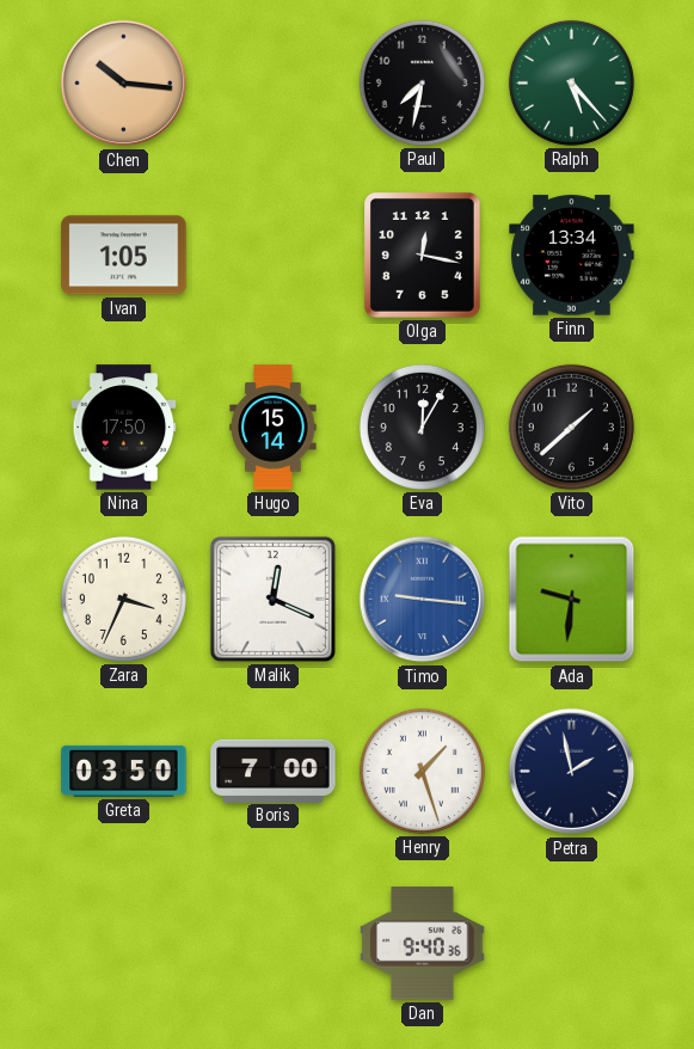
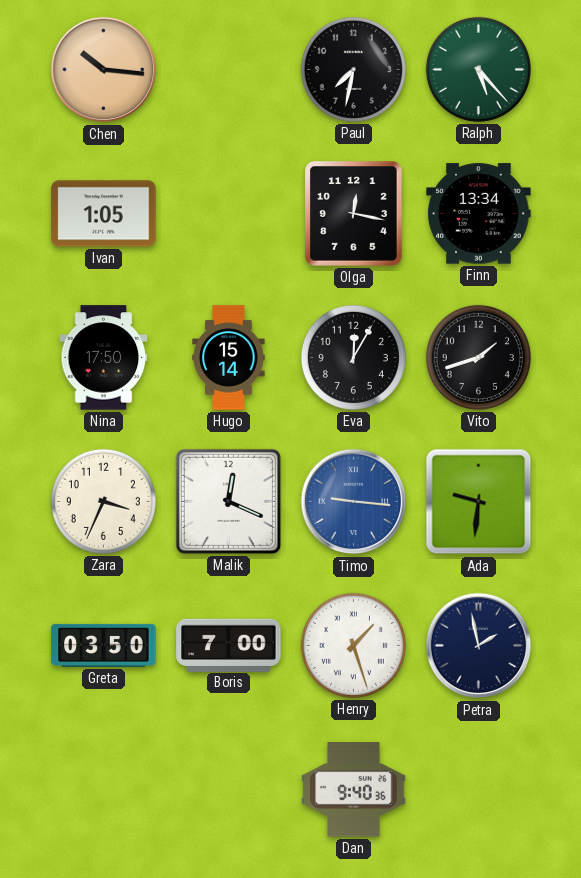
Vito: 1:38 -> 1:42 (478, 357)
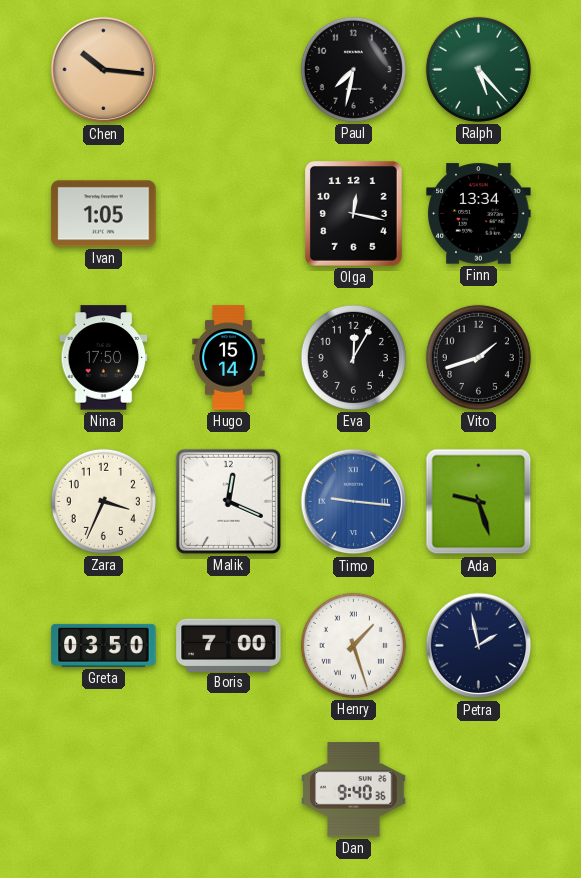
Ada: 9:31 -> 9:27 (479, 502)
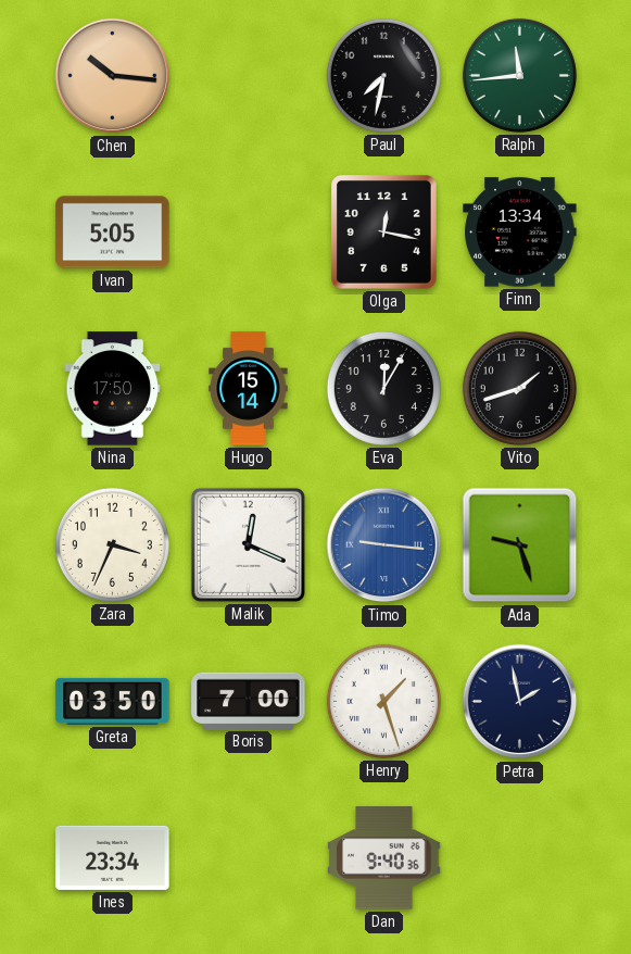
Ralph: 5:23 -> 11:44 (519, 75)
Ivan: 1:05 -> 5:05 (113, 233)
Ines: none -> 23:34 (113, 857)
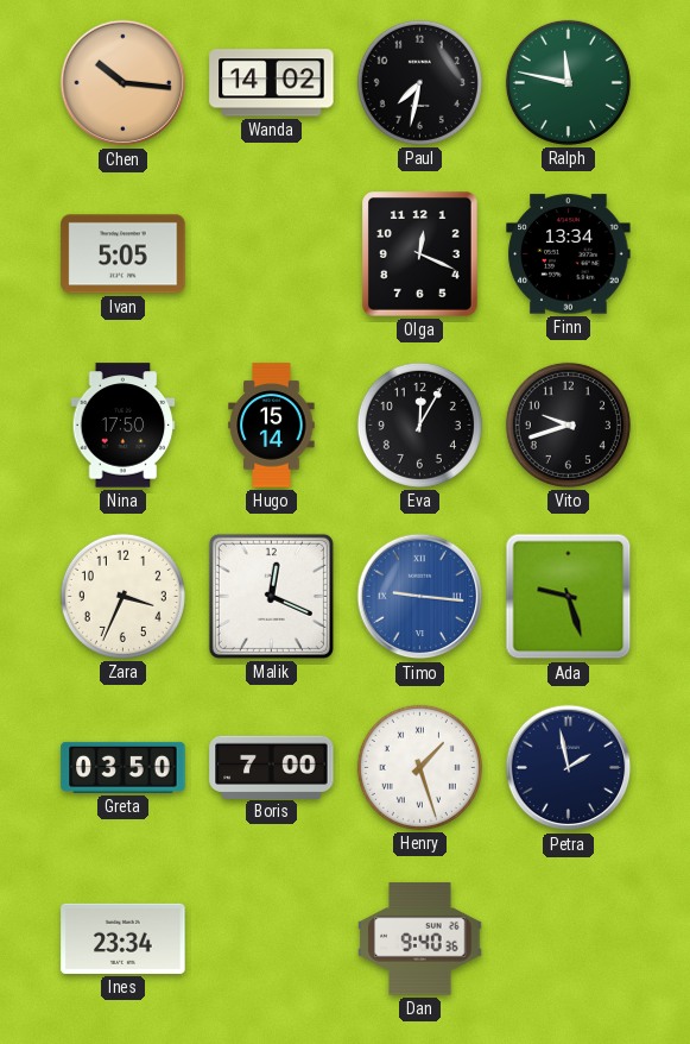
Wanda: none -> 14:02 (272, 83)
Ralph: 11:44 -> 11:47 (568, 82)
Olga: 12:17 -> 12:19 (420, 254)
Vito: 1:42 -> 9:42 (568, 424)
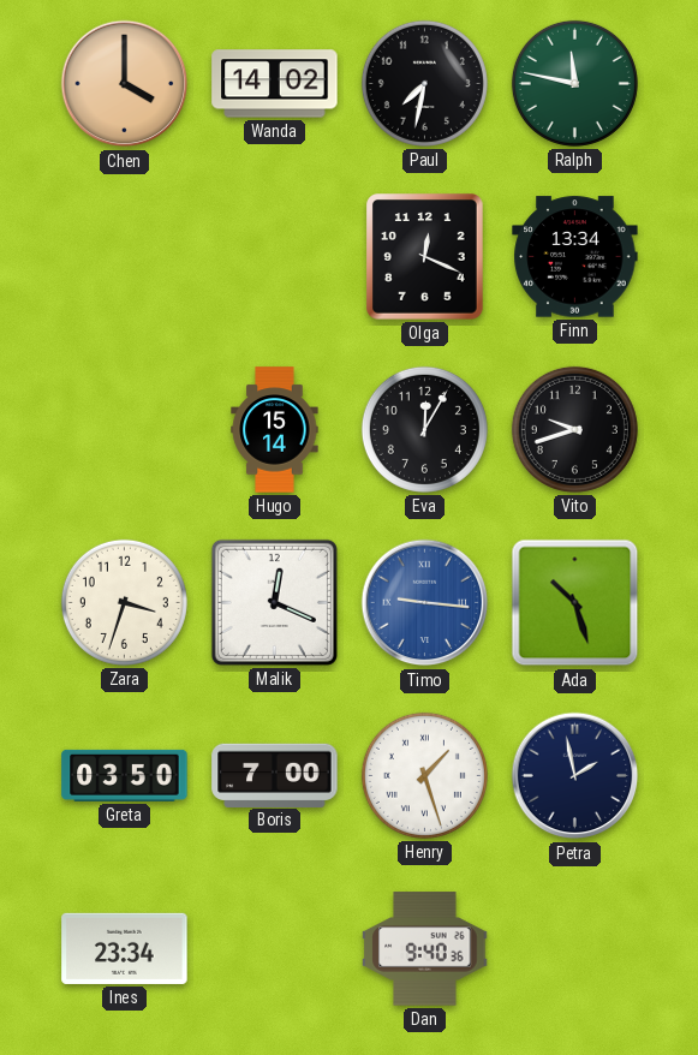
Chen: 10:16 -> 4:00 (125, 84)
Ivan: 5:05 -> none (124, 254)
Nina: 17:50 -> none (124, 426)
Zara: 3:34 -> 3:33 (124, 602)
Ada: 9:27 -> 10:27 (575, 603)
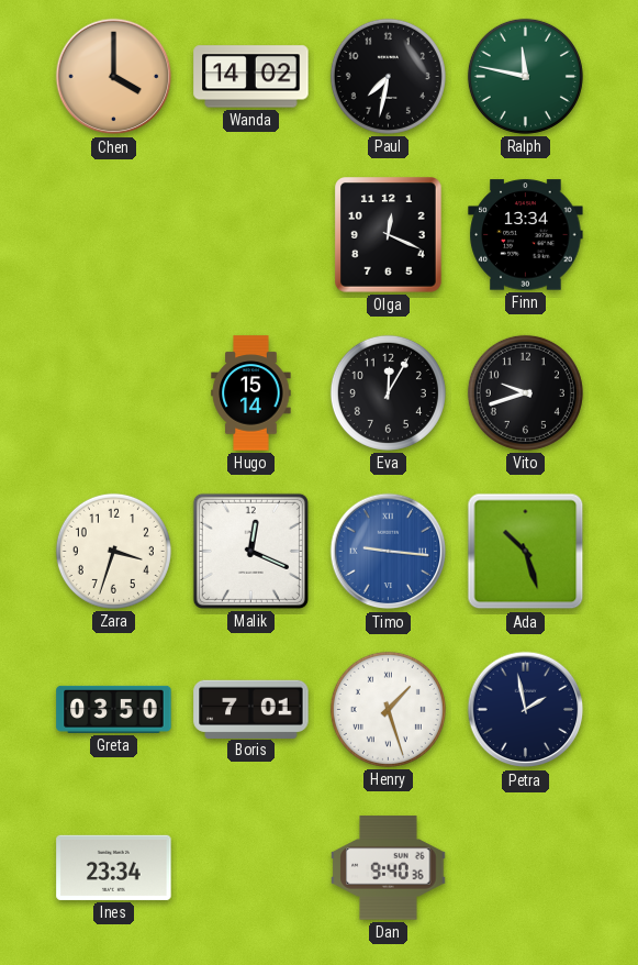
Boris: 7:00 -> 7:01 (251, 709)
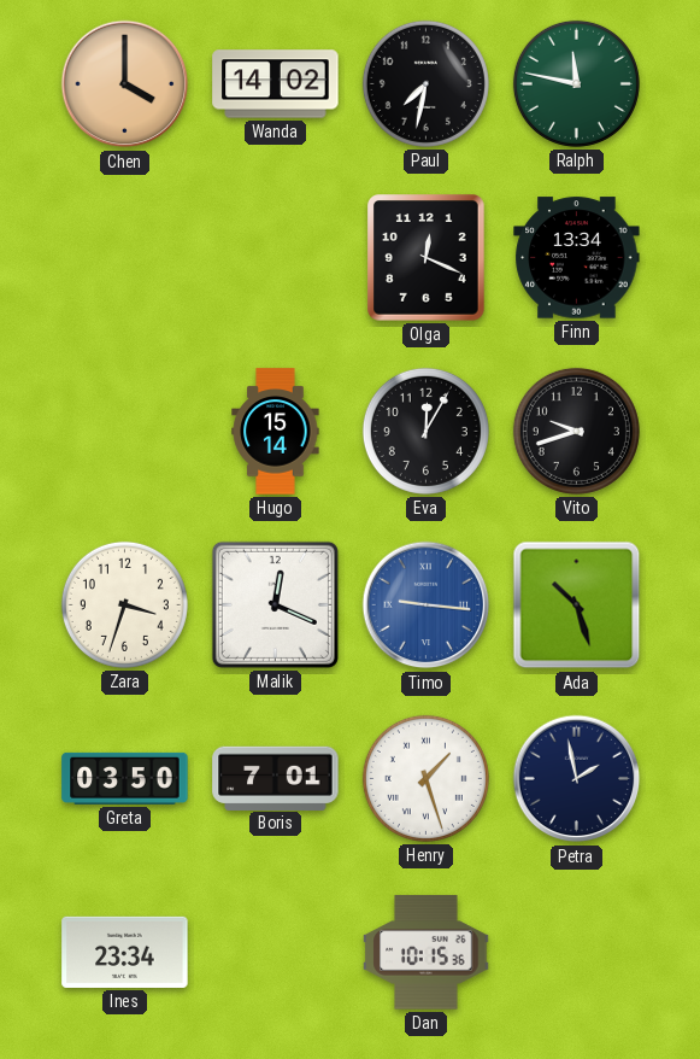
Dan: 9:40 -> 10:15 (427, 953)
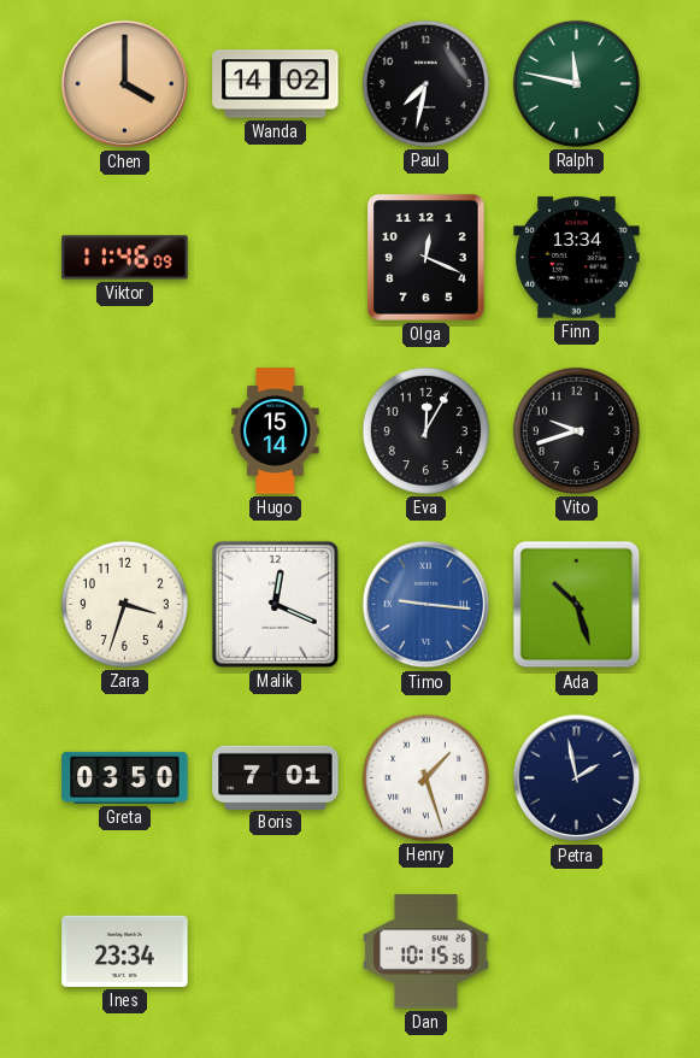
Viktor: none -> 11:46 (125, 258)
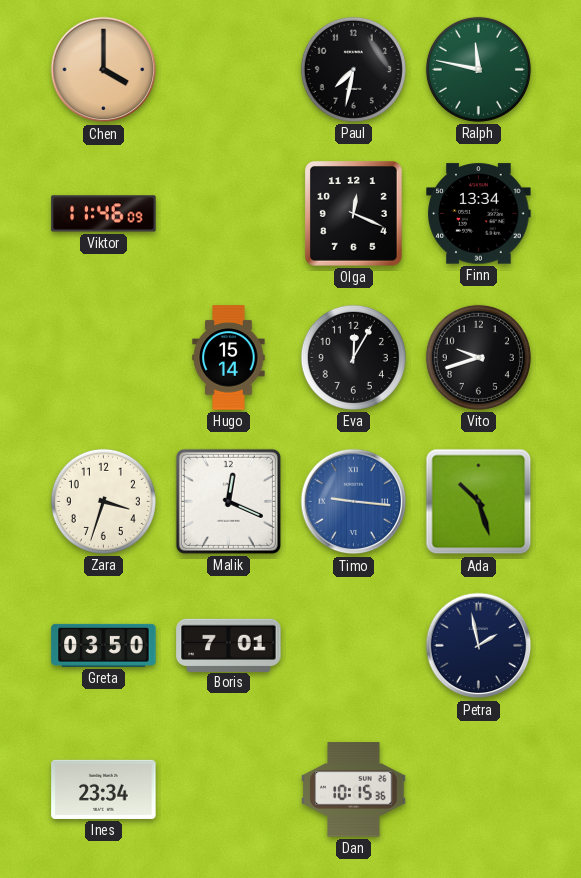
Wanda: 14:02 -> none (276, 84)
Henry: 1:27 -> none (425, 777)
